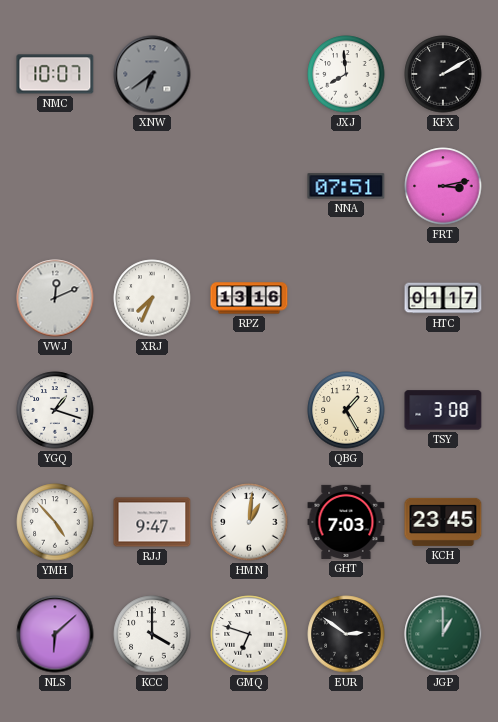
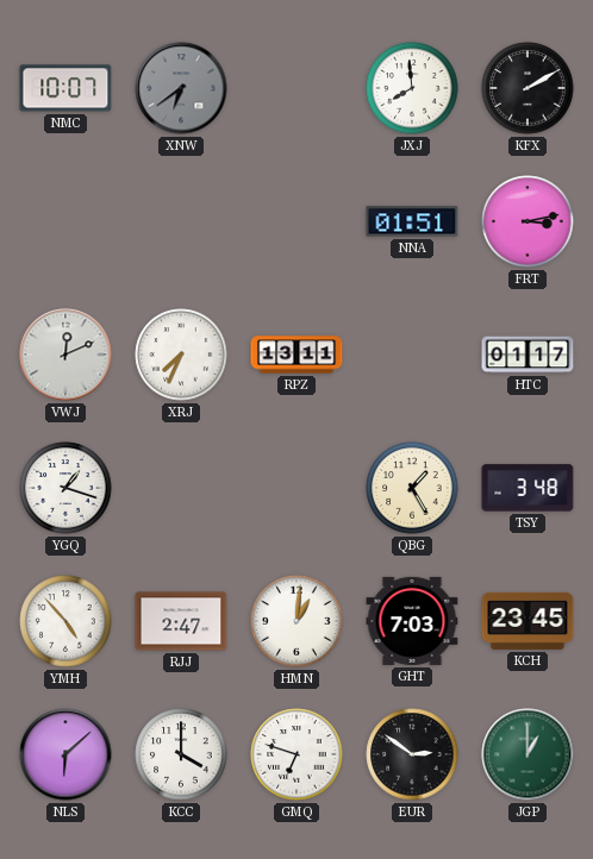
NNA: 07:51 -> 01:51 (412, 221)
RPZ: 13:16 -> 13:11 (296, 355)
TSY: 3:08 -> 3:48 (528, 488)
RJJ: 9:47 -> 2:47 (181, 621)
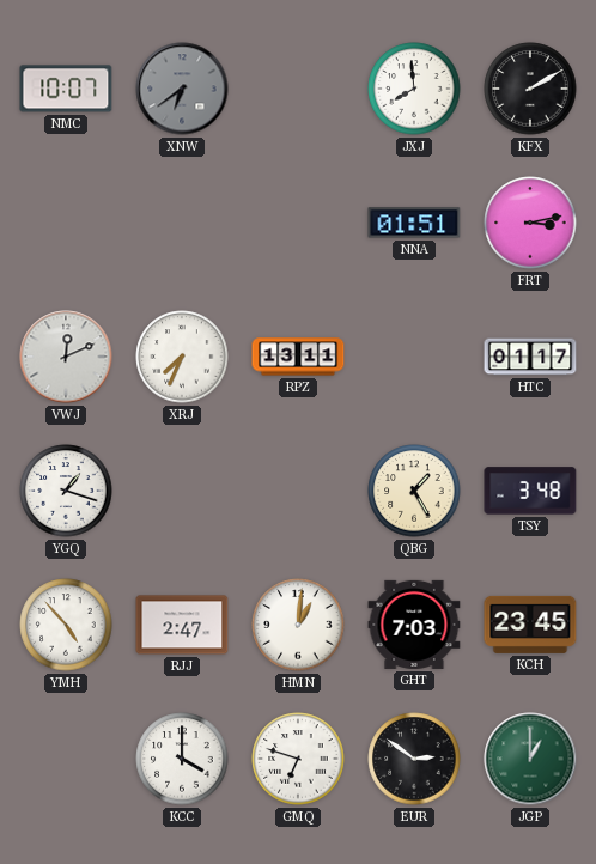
NLS: 6:08 -> none (65, 754)
